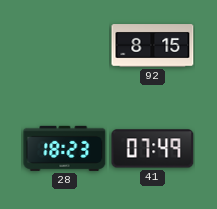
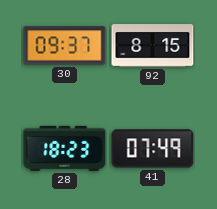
30: none -> 09:37 (65, 46)
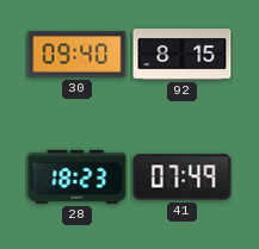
30: 09:37 -> 09:40 (78, 55)
